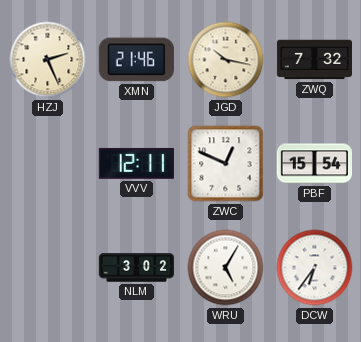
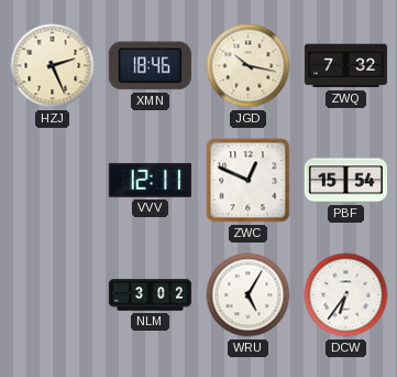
XMN: 21:46 -> 18:46 (150, 66)
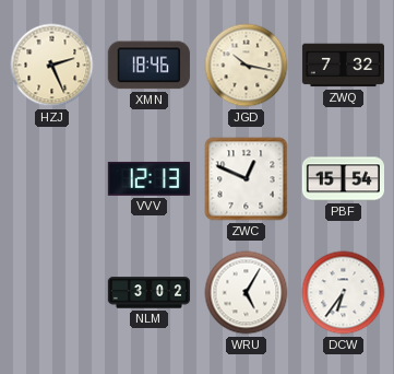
VVV: 12:11 -> 12:13 (148, 178)
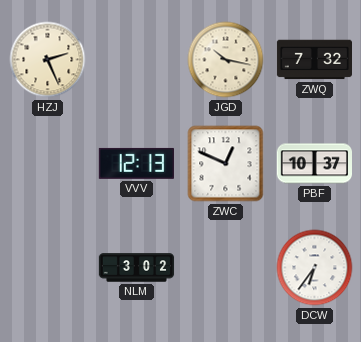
XMN: 18:46 -> none (148, 66)
PBF: 15:54 -> 10:37 (314, 164)
WRU: 5:05 -> none (247, 293)
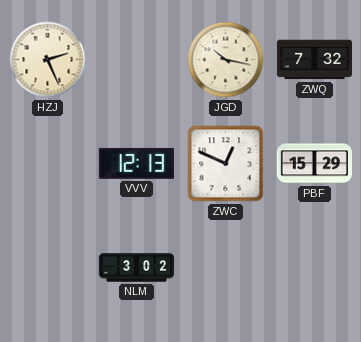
PBF: 10:37 -> 15:29 (314, 164)
DCW: 6:36 -> none (315, 268)
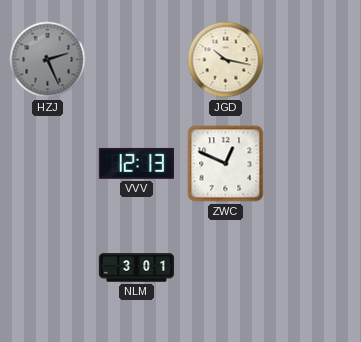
HZJ dial: cream -> grey (48, 60)
ZWQ: 7:32 -> none (314, 60)
PBF: 15:29 -> none (314, 164)
NLM: 3:02 -> 3:01 (137, 268)
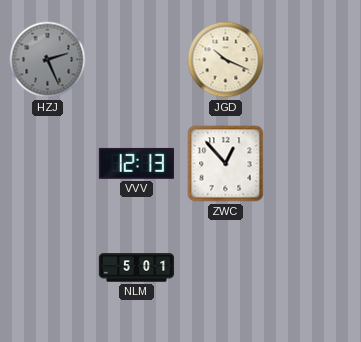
JGD: 10:17 -> 10:19 (226, 60)
ZWC: 12:49 -> 12:53 (226, 164)
NLM: 3:01 -> 5:01 (137, 268)
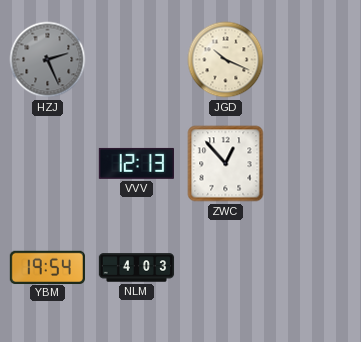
YBM: none -> 19:54 (47, 267)
NLM: 5:01 -> 4:03 (137, 268)
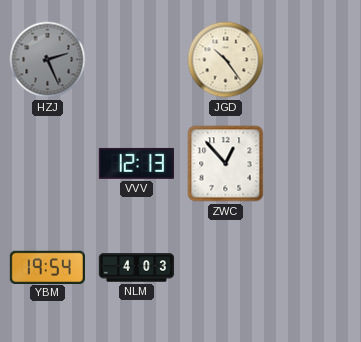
JGD: 10:19 -> 10:24 (226, 60)
